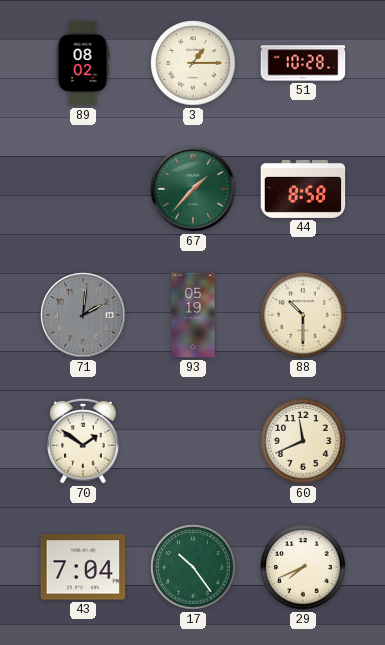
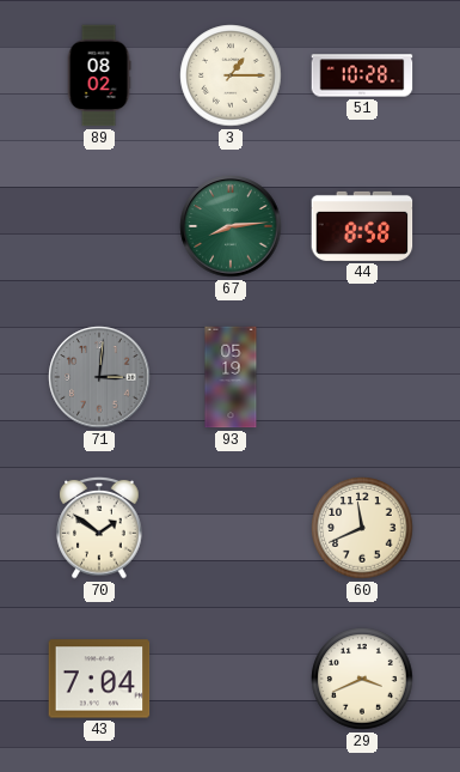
67: 1:37 -> 8:14 (231, 226)
71: 2:01 -> 3:01 (99, 377)
88: 10:30 -> none (303, 315)
17: 10:24 -> none (193, 567)
29: 7:41 -> 3:41 (362, 679)
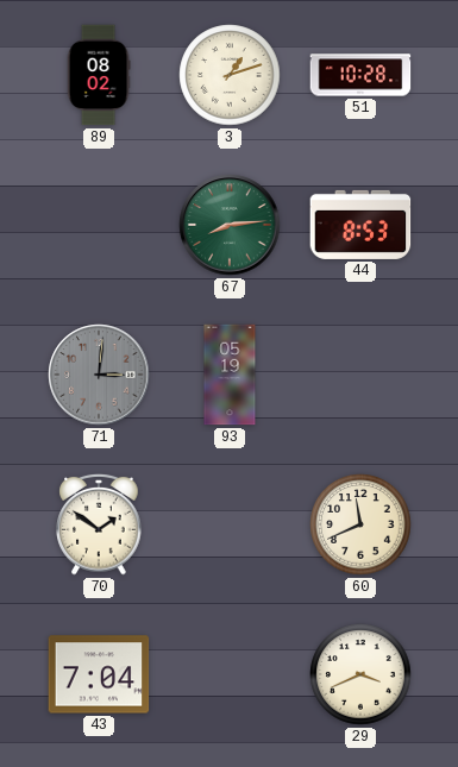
3: 1:15 -> 1:12 (230, 75)
44: 8:58 -> 8:53 (360, 225)
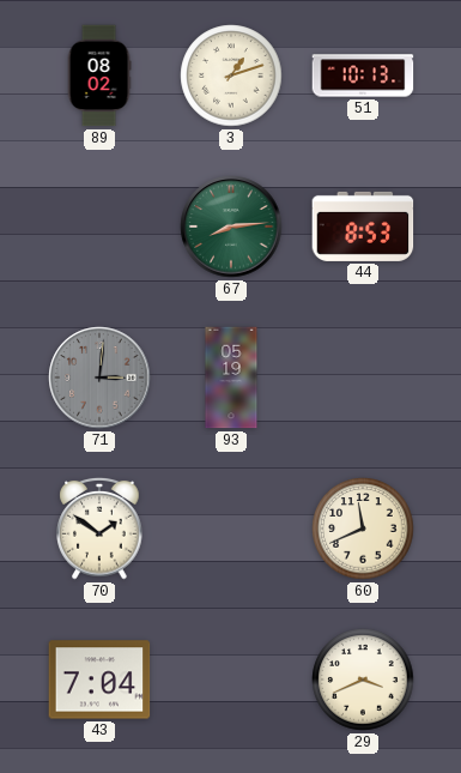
51: 10:28 -> 10:13 (363, 76)
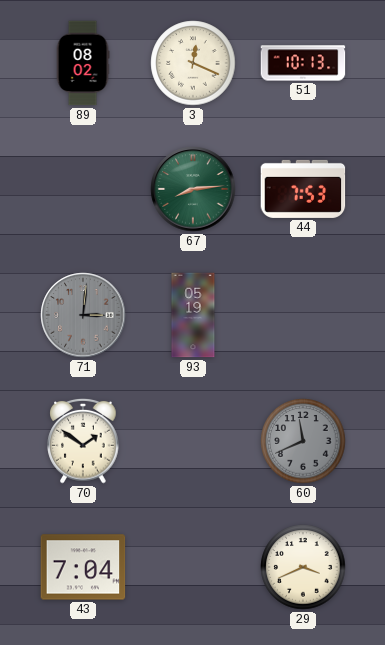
3: 1:12 -> 12:19 (193, 63)
44: 8:53 -> 7:53 (303, 189)
60 dial: cream -> grey (303, 441)
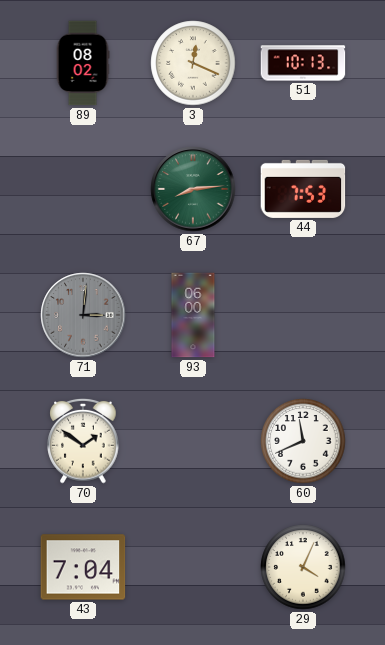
93: 05:19 -> 06:00 (193, 315)
60 dial: grey -> white (303, 441)
29: 3:41 -> 4:04 (303, 567)
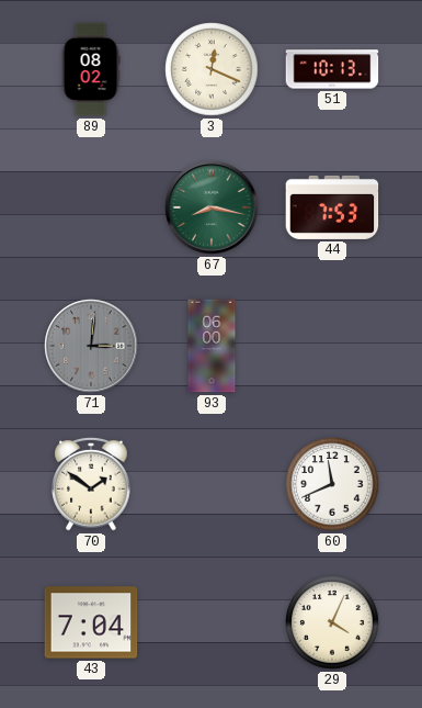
67: 8:14 -> 8:17 (212, 207)
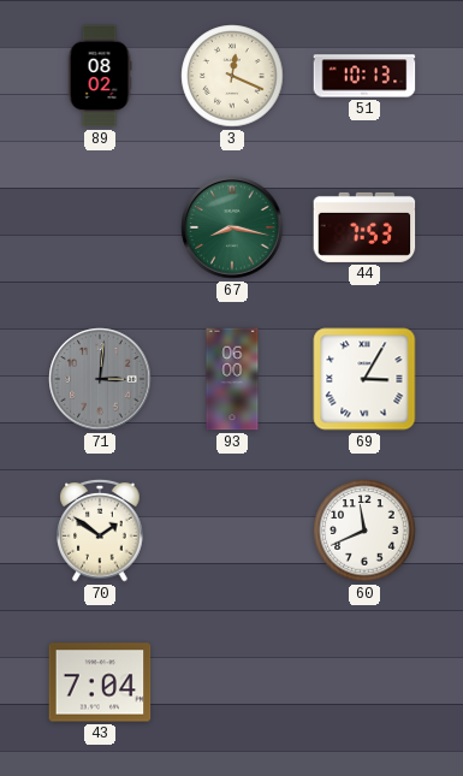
69: none -> 3:05 (364, 379)
29: 4:04 -> none (332, 622)
